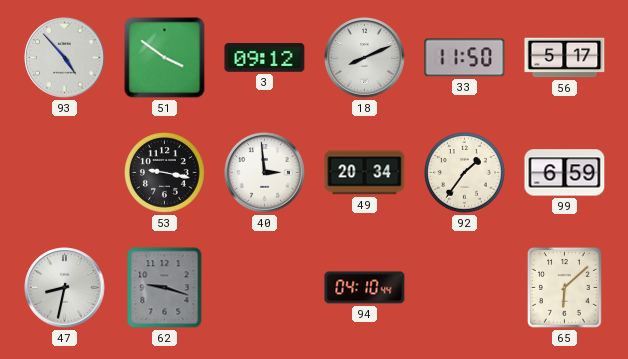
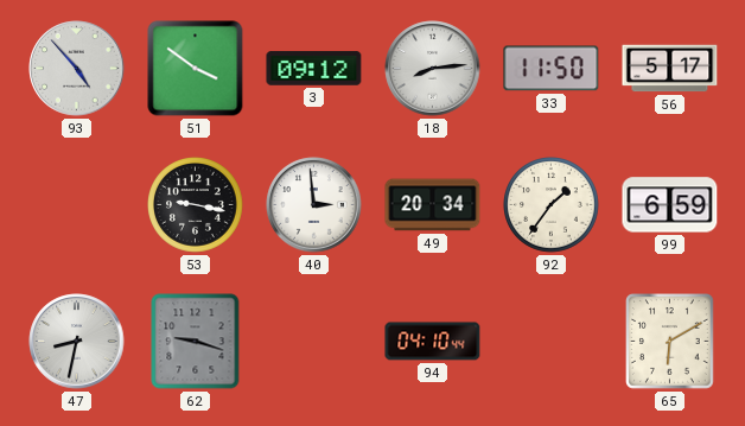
18: 8:11 -> 8:14 (433, 69)
65: 6:08 -> 6:10 (670, 342)
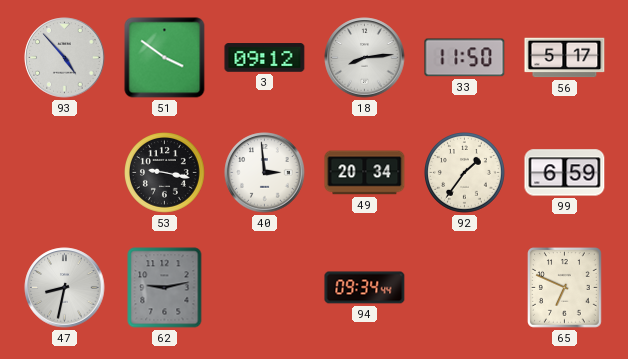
62: 9:18 -> 9:13 (165, 288)
94: 04:10 -> 09:34 (365, 288)
65: 6:10 -> 6:49 (565, 288)
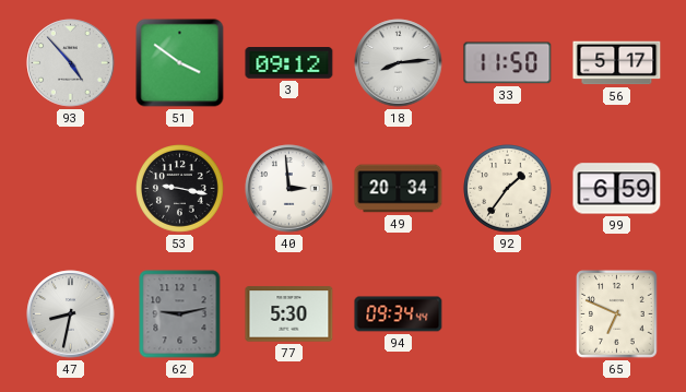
77: none -> 5:30 (289, 314)
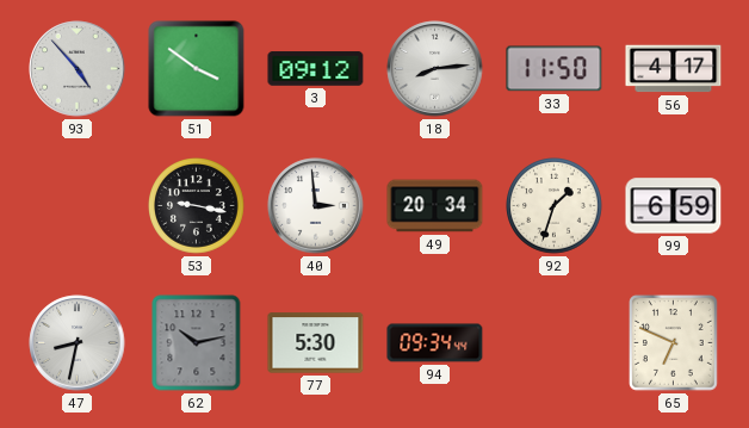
56: 5:17 -> 4:17 (674, 69)
92: 1:36 -> 1:33 (555, 206)
62: 9:13 -> 10:13 (197, 343)
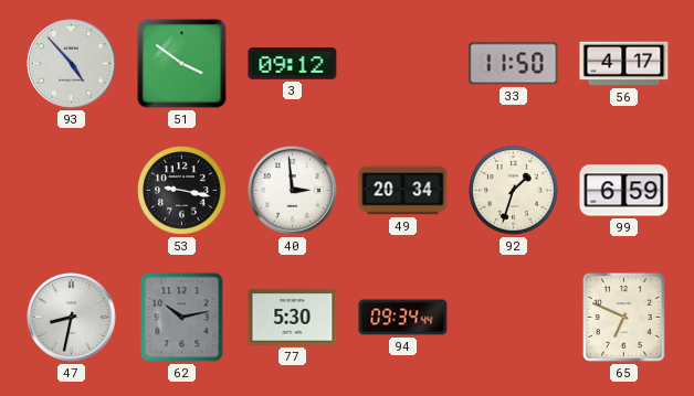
18: 8:14 -> none (435, 69)
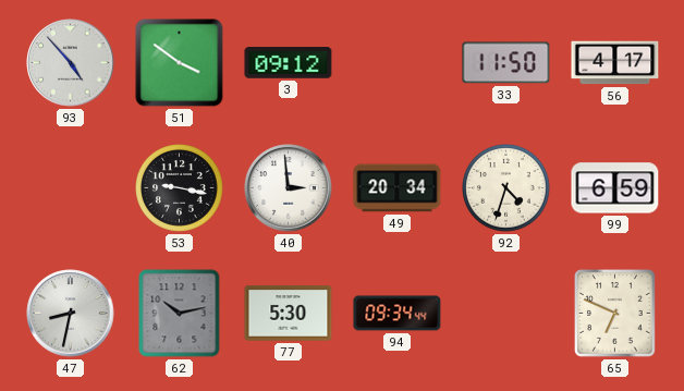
92: 1:33 -> 4:33 (506, 188)
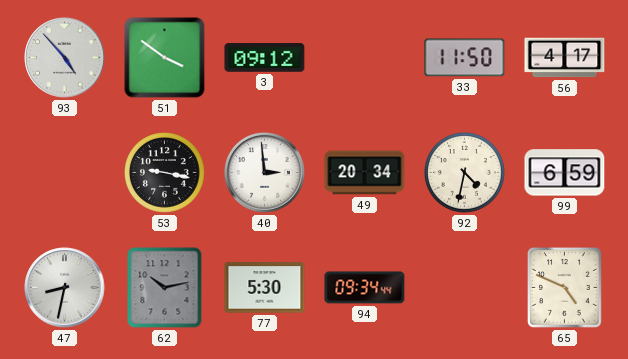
92: 4:33 -> 4:32 (465, 173)
65: 6:49 -> 4:49 (565, 288)
